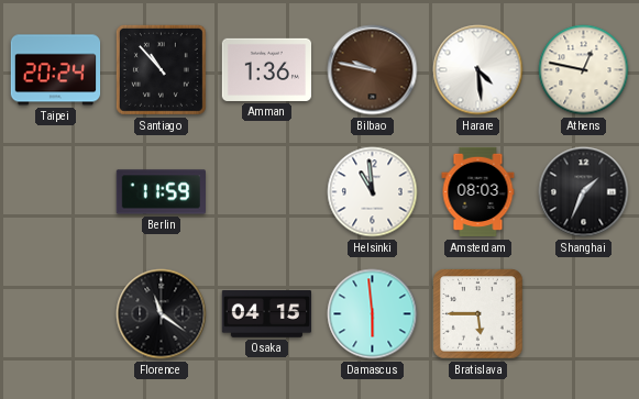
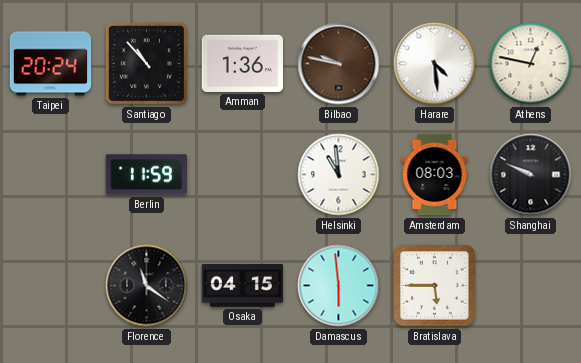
Shanghai: 1:34 -> 9:49 (531, 175)
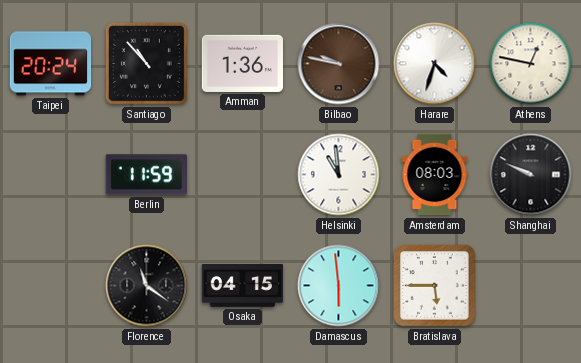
Harare: 4:29 -> 4:33 (435, 64)
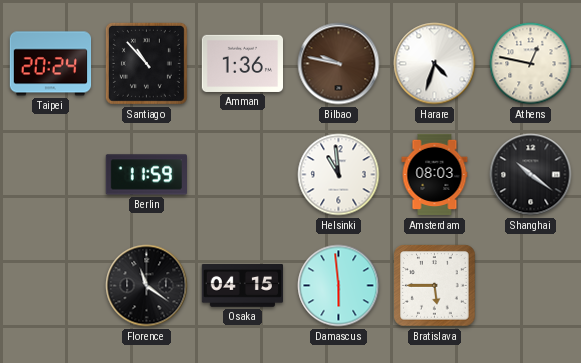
Shanghai: 9:49 -> 10:21 (531, 175)
